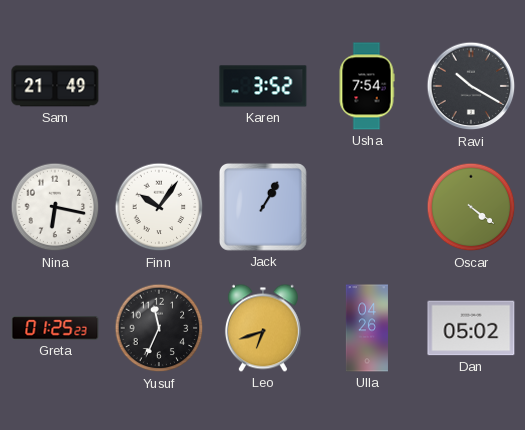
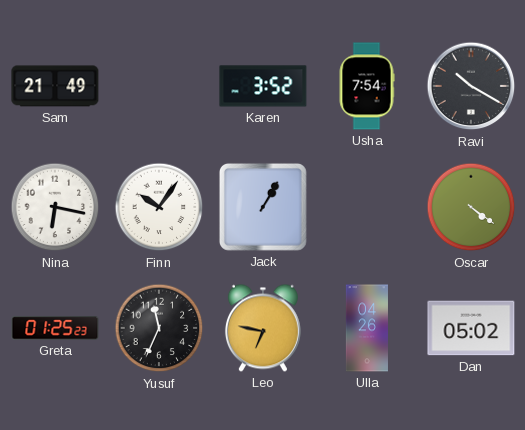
Leo: 6:42 -> 6:47 (263, 328)
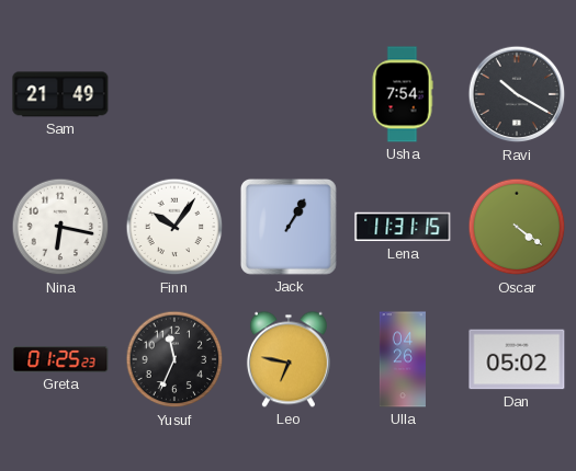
Karen: 3:52 -> none (263, 86)
Lena: none -> 11:31 (403, 227)
